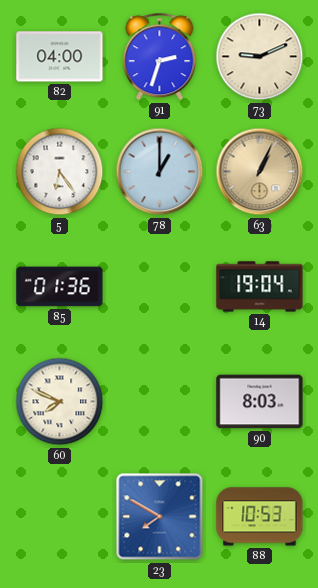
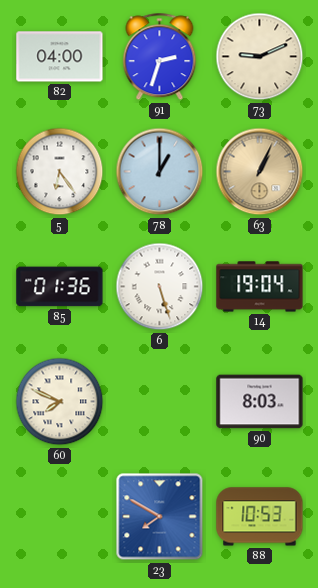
6: none -> 5:27 (160, 287)
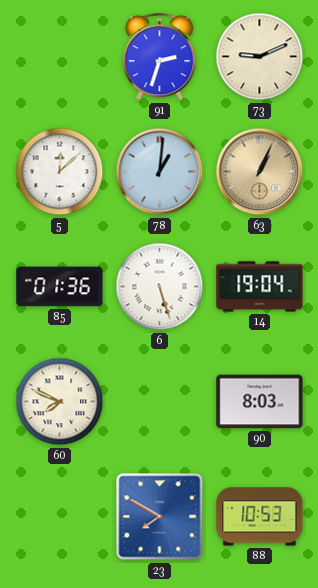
82: 04:00 -> none (60, 57)
5: 6:24 -> 12:08 (60, 172)
78: 1:00 -> 1:01 (160, 172)
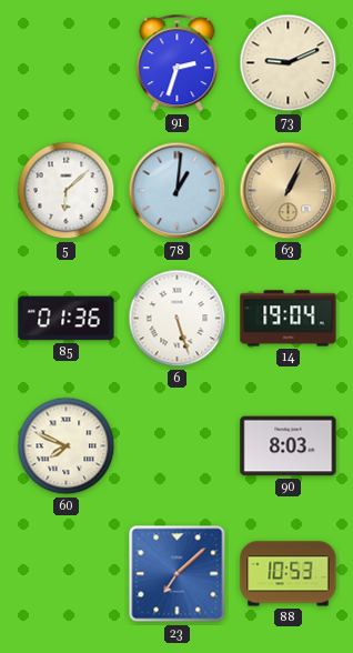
5: 12:08 -> 6:08 (67, 191)
23: 7:50 -> 7:08 (178, 574)
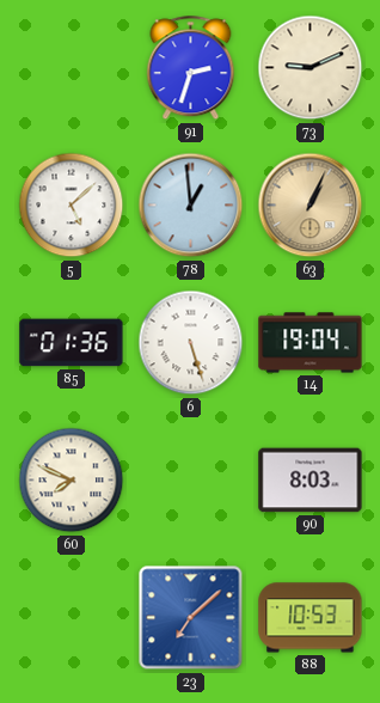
5: 6:08 -> 5:08 (72, 206)
78: 1:01 -> 12:59 (191, 206)
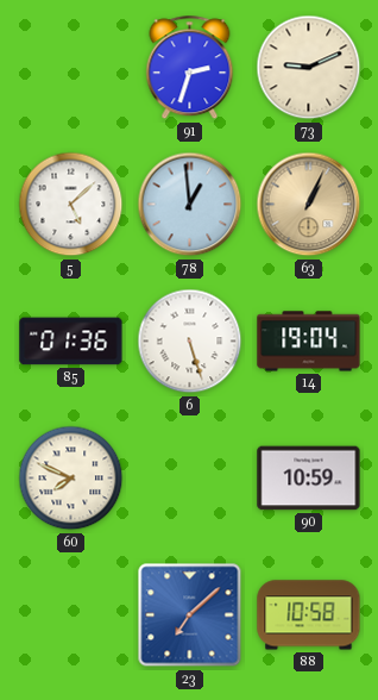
90: 8:03 -> 10:59 (309, 479)
88: 10:53 -> 10:58 (309, 615)
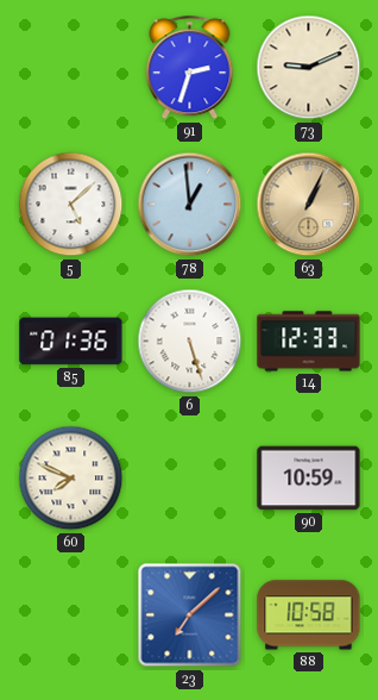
14: 19:04 -> 12:33 (309, 342)
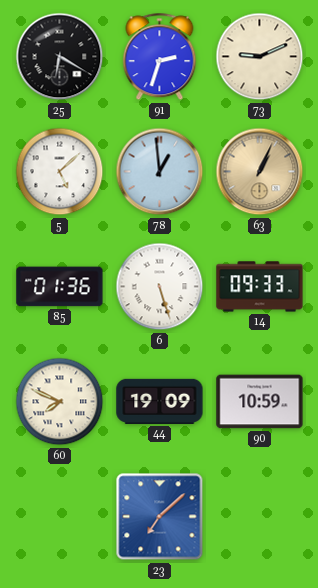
25: none -> 6:20 (60, 57)
14: 12:33 -> 09:33 (260, 287)
44: none -> 19:09 (160, 401)
88: 10:58 -> none (309, 615)
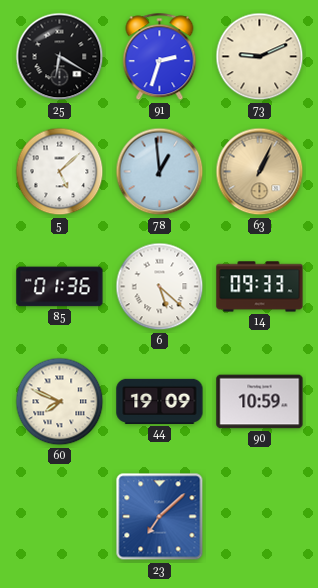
6: 5:27 -> 5:22 (160, 287)
